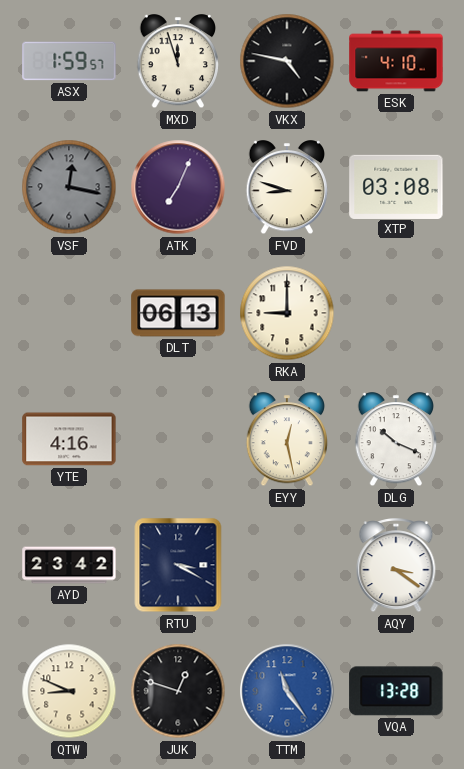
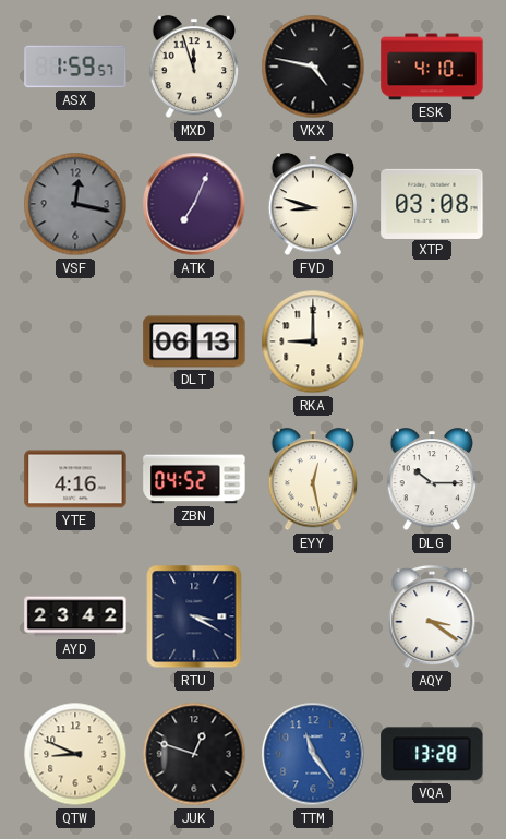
ZBN: none -> 04:52 (194, 479)
DLG: 10:19 -> 10:15 (432, 480)
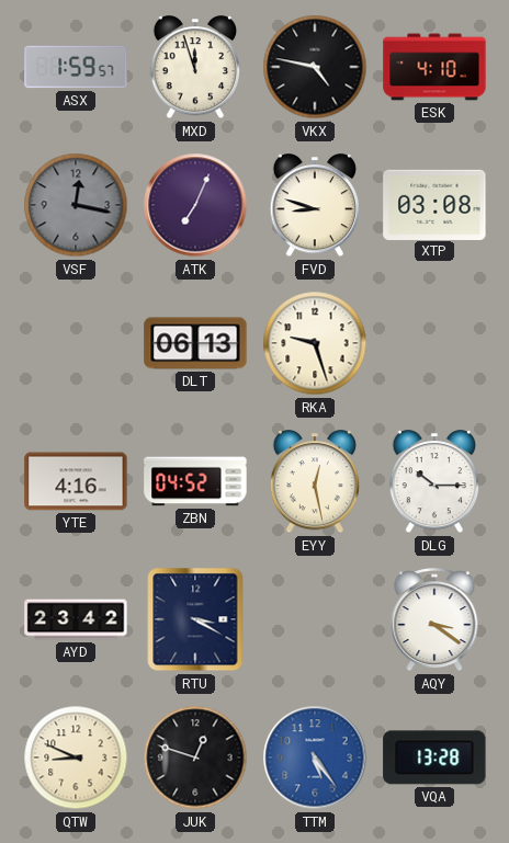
RKA: 9:00 -> 9:27 (315, 343)
TTM: 11:24 -> 5:24 (315, 757)
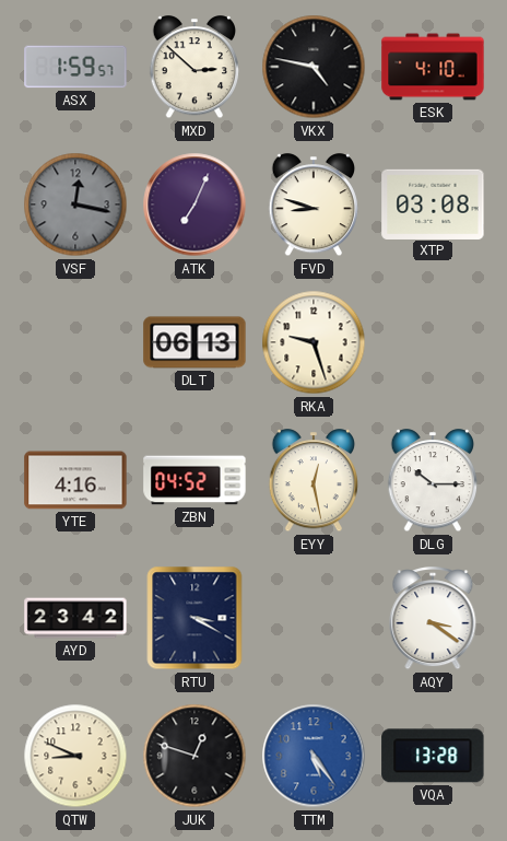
MXD: 11:57 -> 2:52 (194, 68)
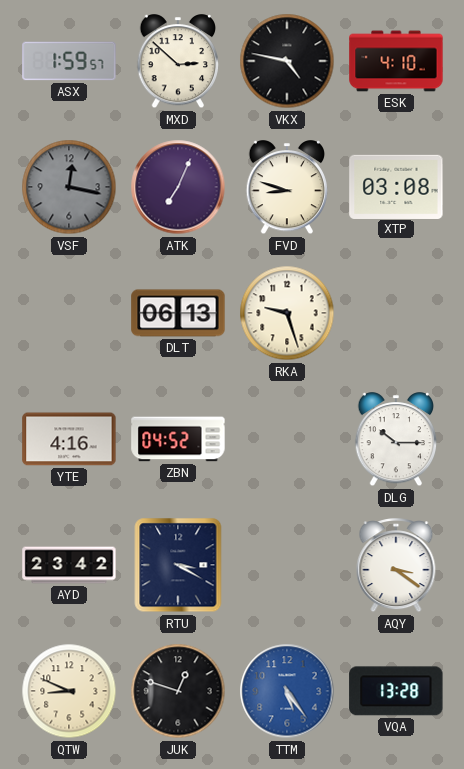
EYY: 12:28 -> none (314, 481)
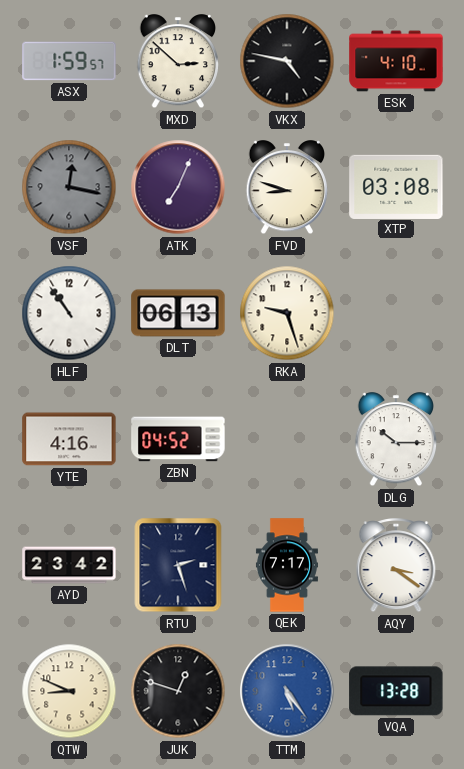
HLF: none -> 10:54 (69, 313)
RTU: 3:20 -> 2:27 (178, 565)
QEK: none -> 7:17 (287, 565)
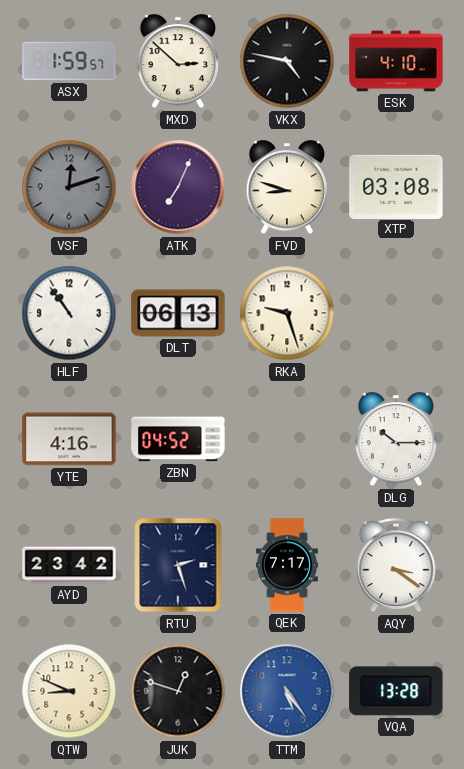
VSF: 12:17 -> 12:12 (69, 187)
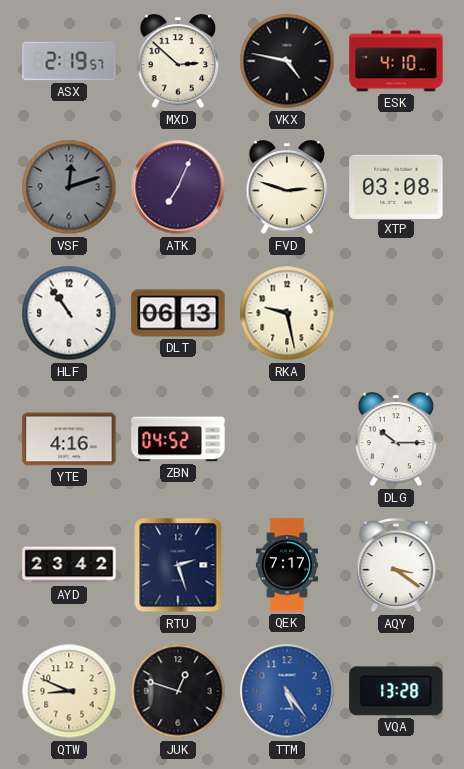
ASX: 1:59 -> 2:19 (69, 61)
FVD: 8:48 -> 2:48 (287, 188)
RKA: 9:27 -> 9:28 (287, 313)
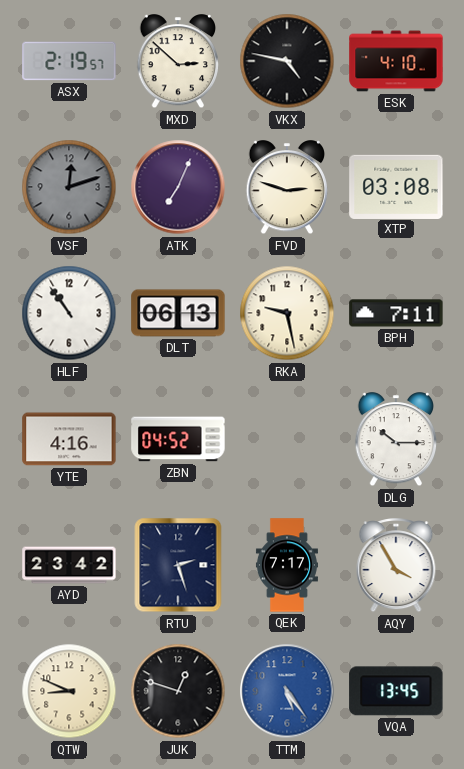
BPH: none -> 7:11 (396, 313)
AQY: 3:21 -> 3:55 (396, 566)
VQA: 13:28 -> 13:45 (396, 691)
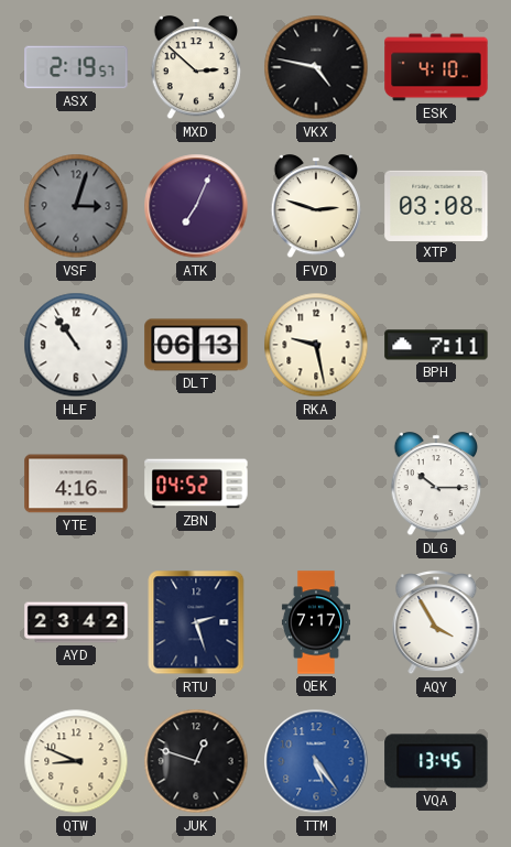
VSF: 12:12 -> 3:03 (76, 206)
